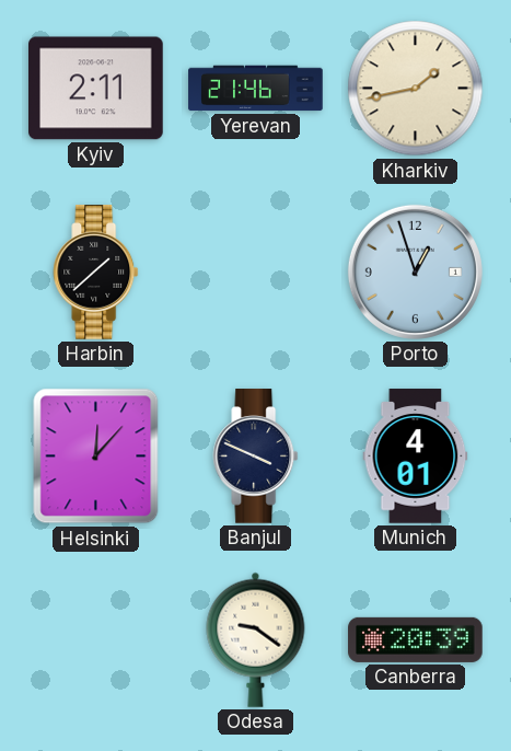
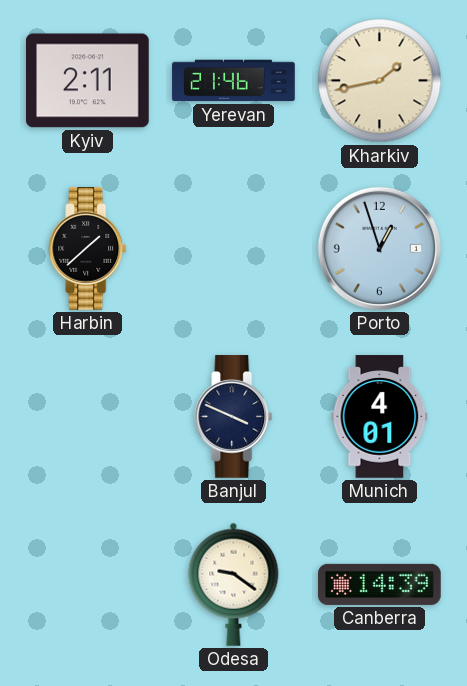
Helsinki: 12:07 -> none (96, 457)
Canberra: 20:39 -> 14:39 (380, 584)
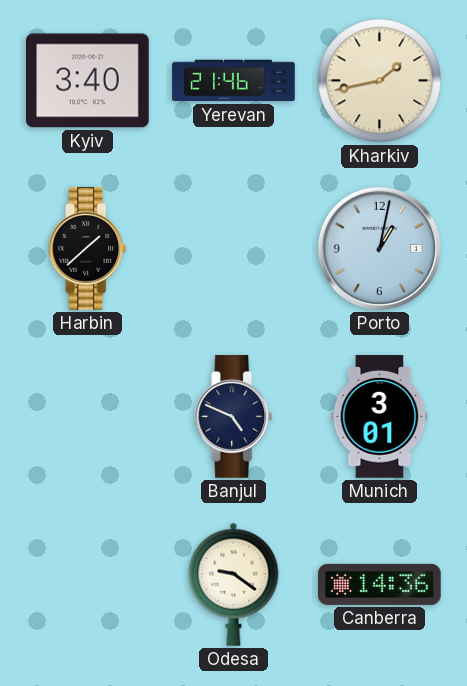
Kyiv: 2:11 -> 3:40 (88, 81)
Porto: 12:57 -> 1:02 (379, 248)
Banjul: 3:49 -> 4:49 (234, 417)
Munich: 4:01 -> 3:01 (380, 417)
Canberra: 14:39 -> 14:36 (380, 584)
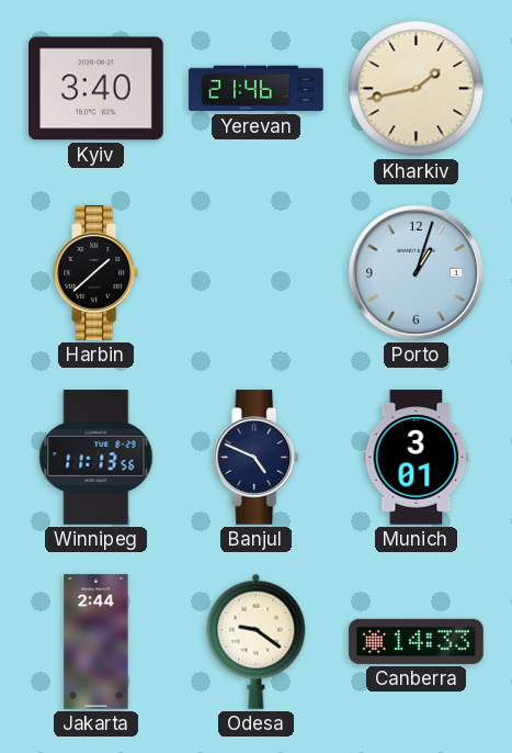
Porto: 1:02 -> 1:03 (416, 272)
Winnipeg: none -> 11:13 (96, 458)
Jakarta: none -> 2:44 (96, 642)
Canberra: 14:36 -> 14:33 (417, 641)
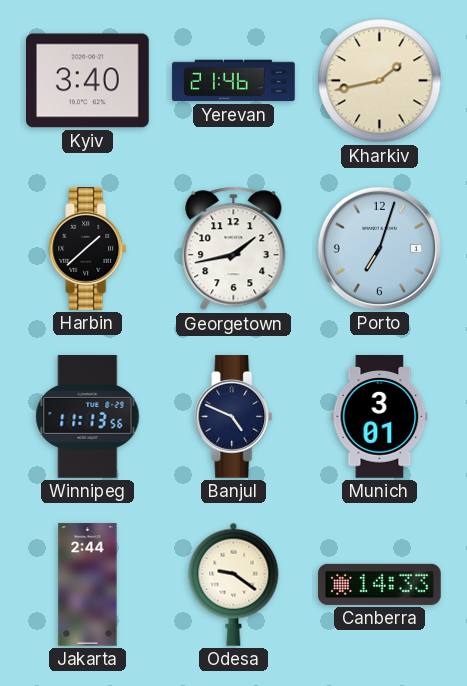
Georgetown: none -> 1:43 (234, 249)
Porto: 1:03 -> 7:03 (379, 248)
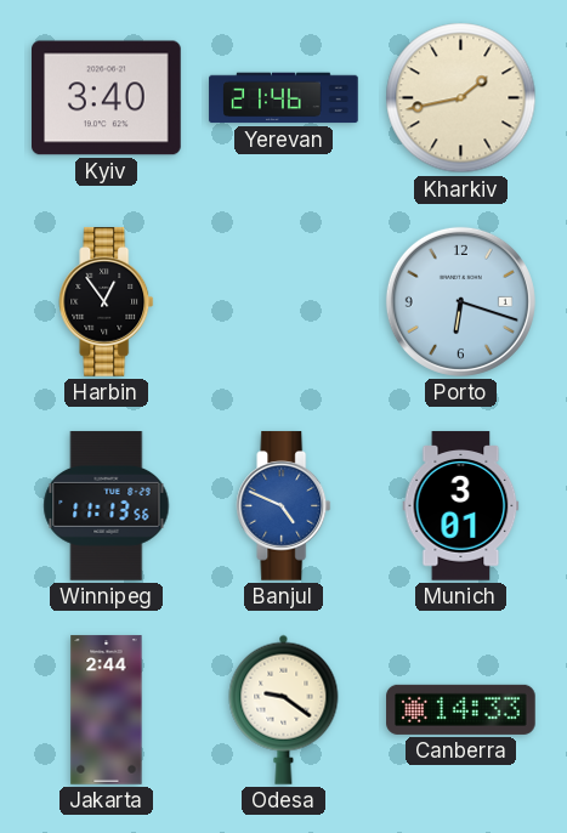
Harbin: 1:38 -> 12:54 (107, 302)
Georgetown: 1:43 -> none (234, 249)
Porto: 7:03 -> 6:18 (460, 301)
Banjul dial: navy -> blue (284, 506)
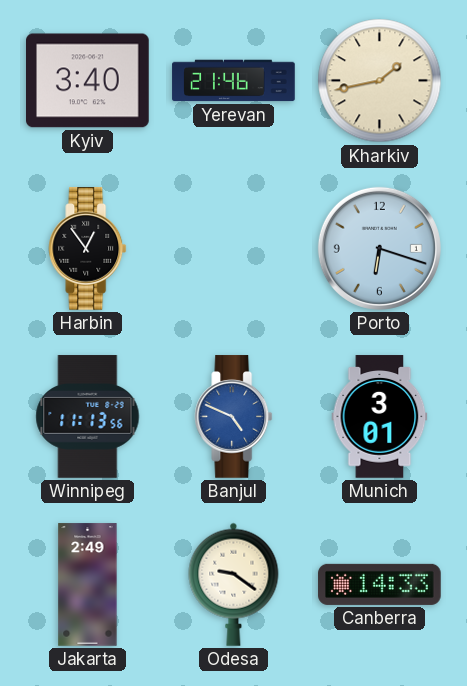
Jakarta: 2:44 -> 2:49 (88, 585)
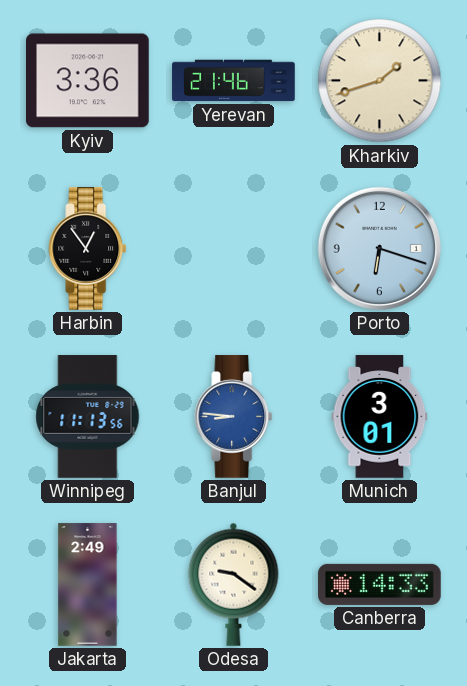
Kyiv: 3:40 -> 3:36 (88, 81)
Kharkiv: 1:43 -> 1:42 (380, 81)
Banjul: 4:49 -> 8:46 (234, 417)
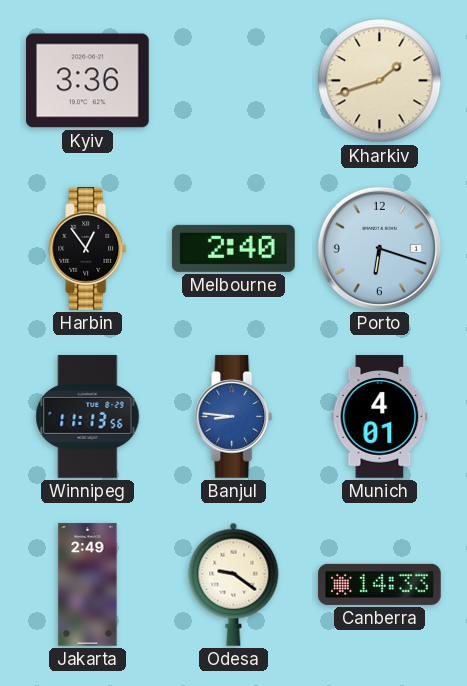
Yerevan: 21:46 -> none (234, 81)
Melbourne: none -> 2:40 (234, 248)
Munich: 3:01 -> 4:01 (380, 417)
